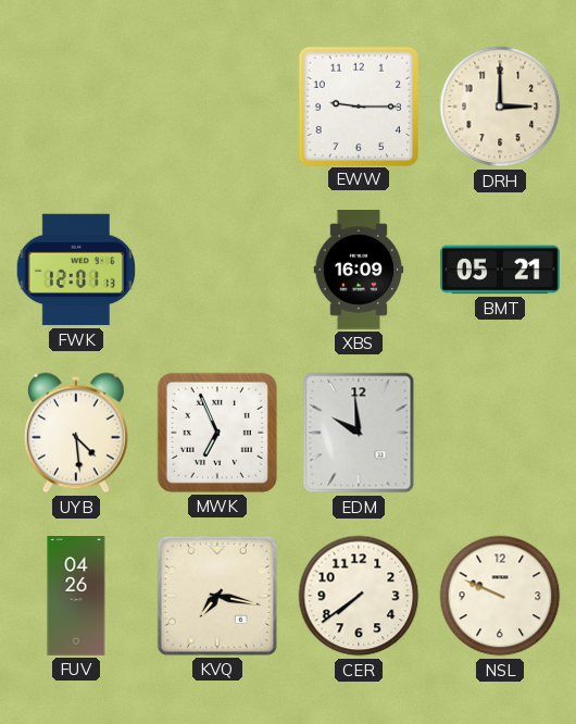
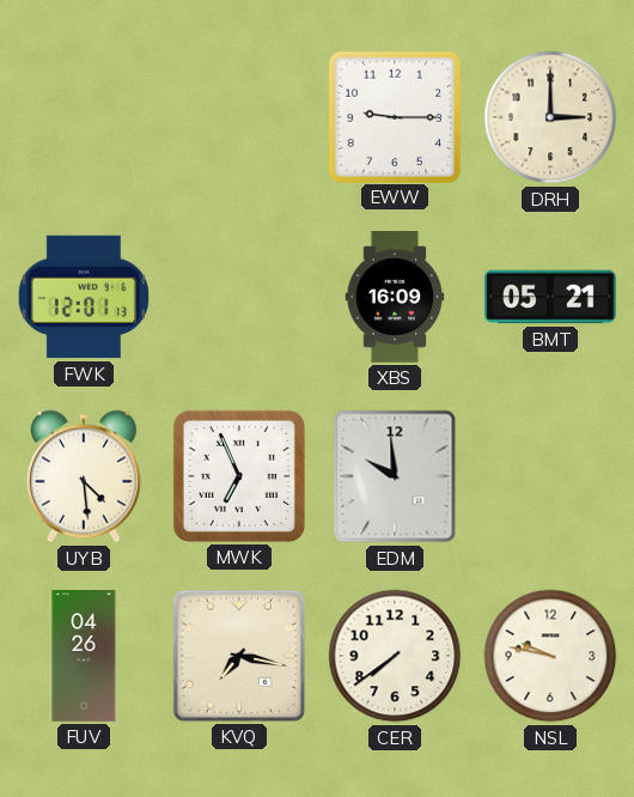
NSL: 9:49 -> 9:47 (550, 656)
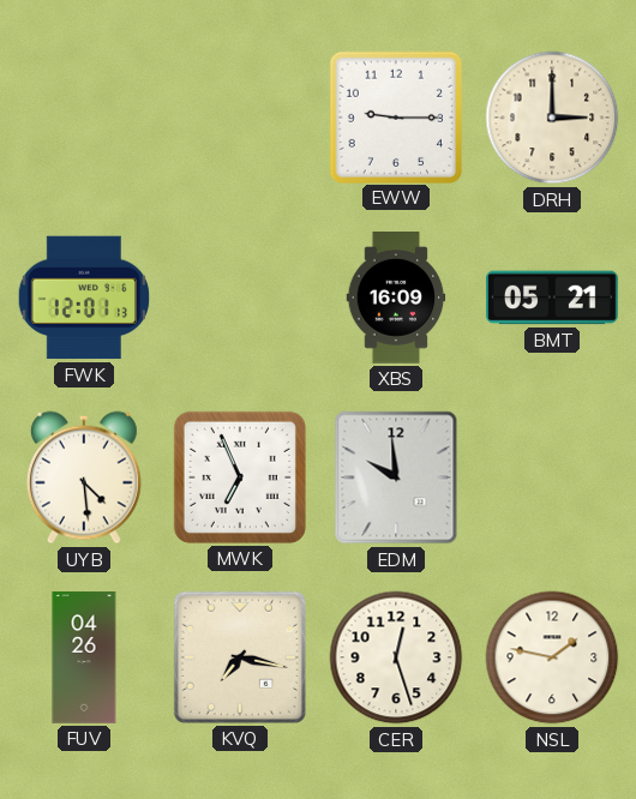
CER: 7:39 -> 12:27 (396, 657)
NSL: 9:47 -> 1:47 (552, 657)
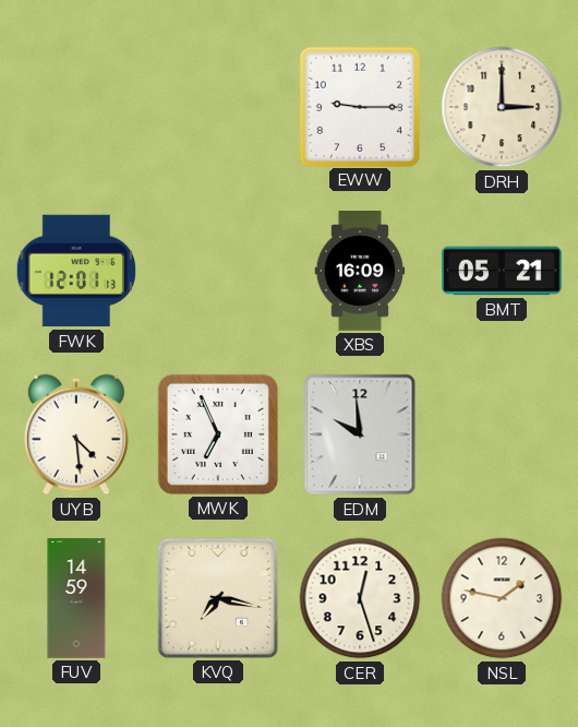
FUV: 04:26 -> 14:59 (76, 598)
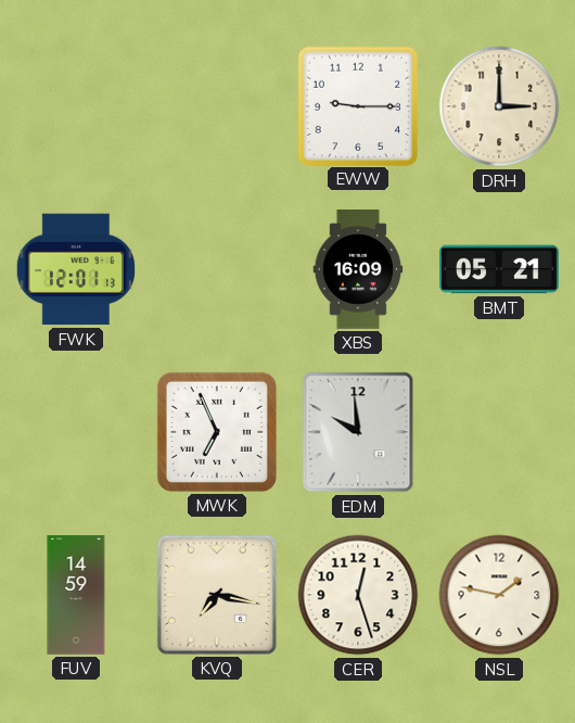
UYB: 4:29 -> none (76, 434)
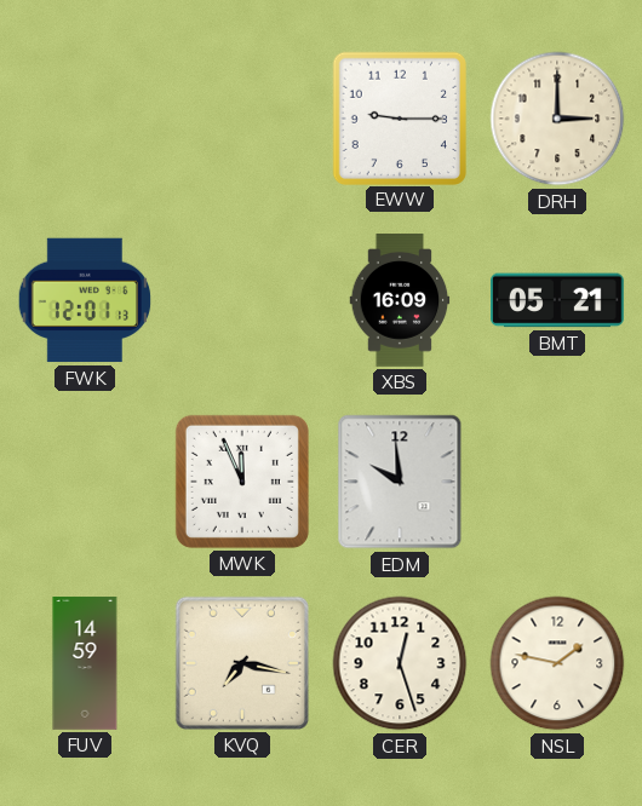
MWK: 6:56 -> 11:56 (242, 482)
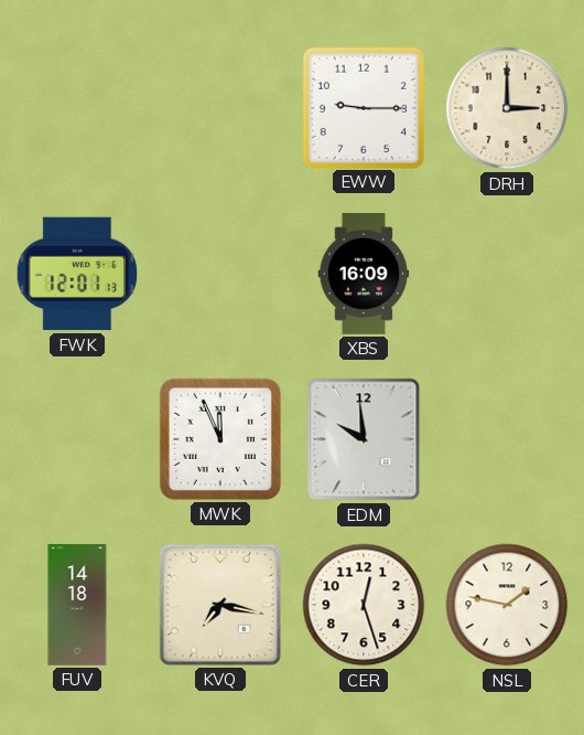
BMT: 05:21 -> none (558, 300)
FUV: 14:59 -> 14:18 (77, 605)
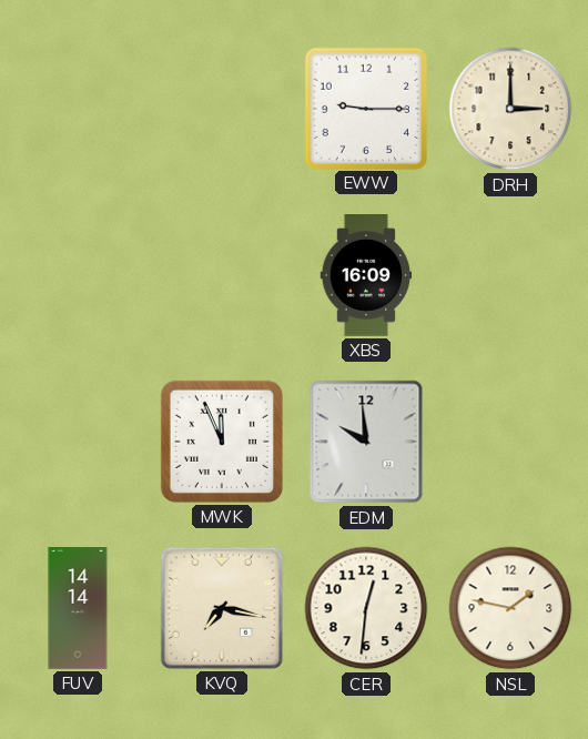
FWK: 12:01 -> none (76, 274)
FUV: 14:18 -> 14:14 (78, 608)
CER: 12:27 -> 12:31 (366, 608)
